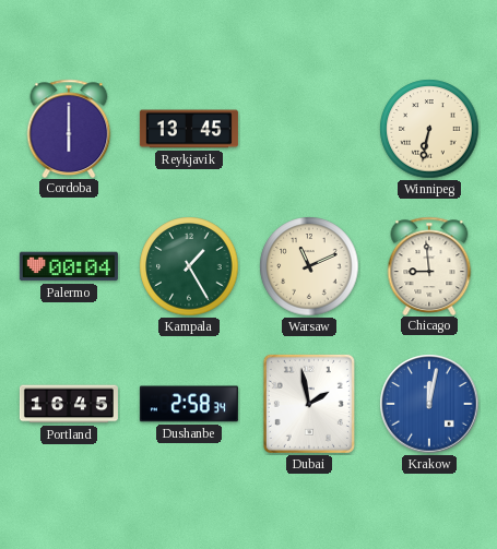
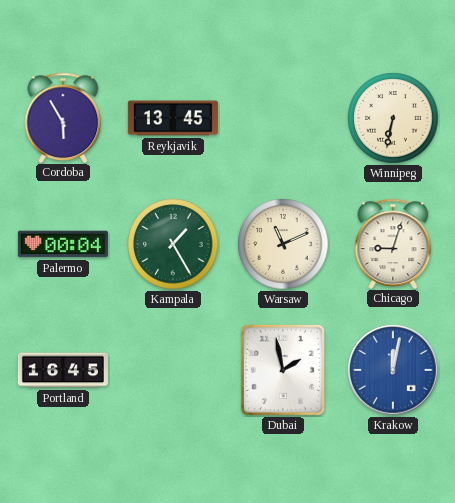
Cordoba: 6:00 -> 5:55 (63, 117)
Chicago: 8:59 -> 9:03 (393, 243)
Dushanbe: 2:58 -> none (189, 404)
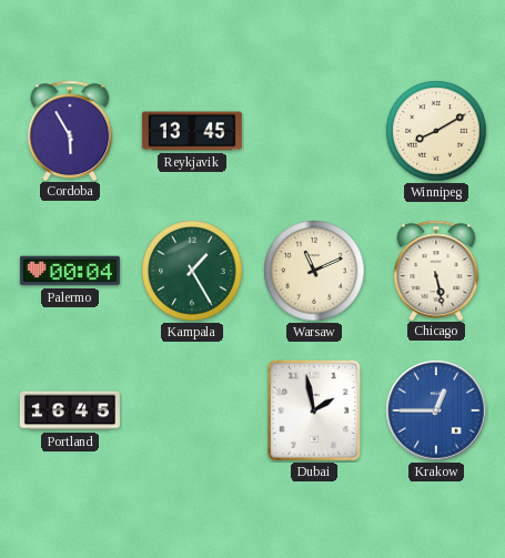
Winnipeg: 6:32 -> 8:10 (436, 131)
Chicago: 9:03 -> 5:28 (436, 270)
Krakow: 12:02 -> 12:45 (436, 410)
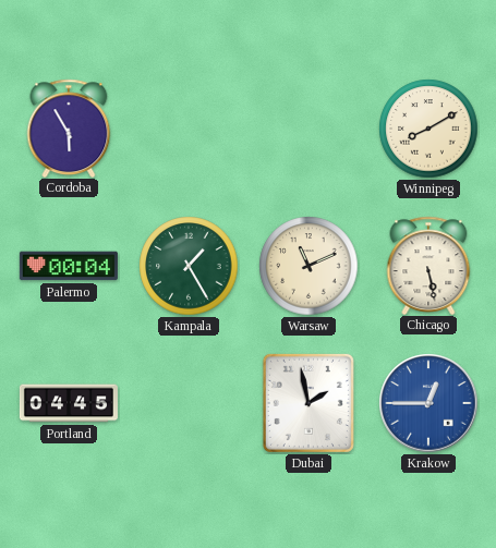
Reykjavik: 13:45 -> none (192, 131)
Portland: 16:45 -> 04:45 (69, 403)
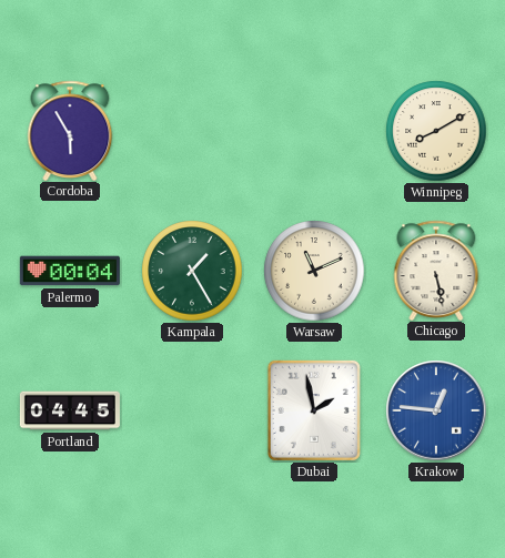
Krakow: 12:45 -> 12:46 (436, 410)
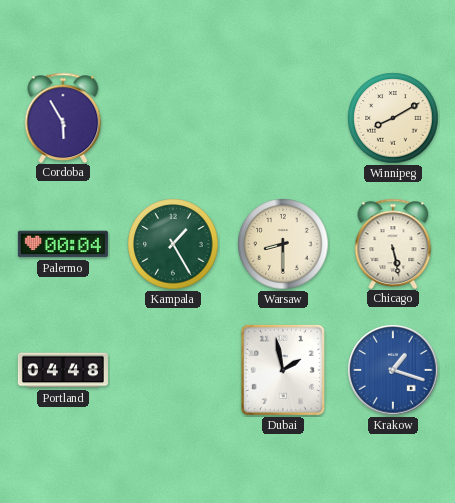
Warsaw: 11:11 -> 8:30 (283, 244)
Portland: 04:45 -> 04:48 (63, 370)
Krakow: 12:46 -> 1:18 (393, 370)
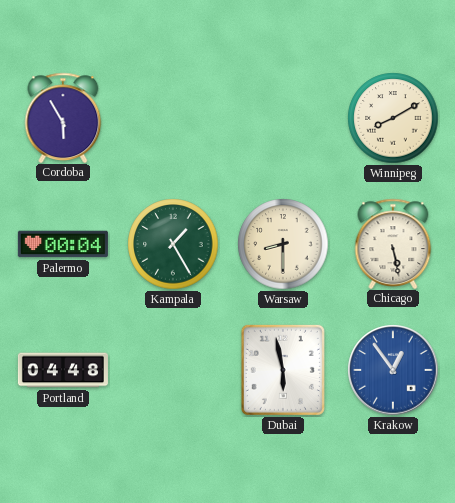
Dubai: 1:58 -> 5:58 (283, 370)
Krakow: 1:18 -> 12:54 (393, 370)
